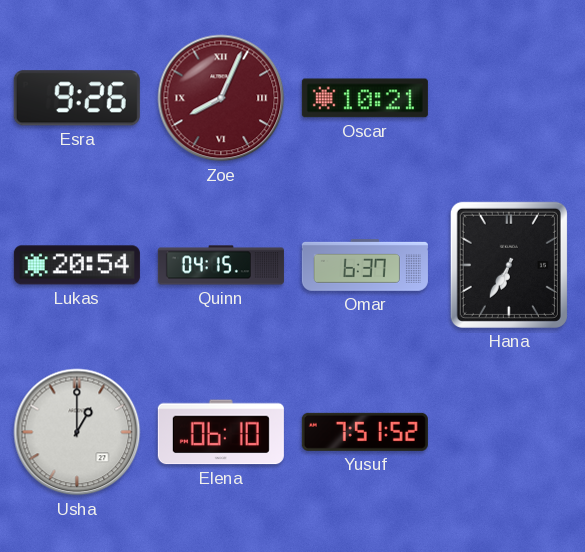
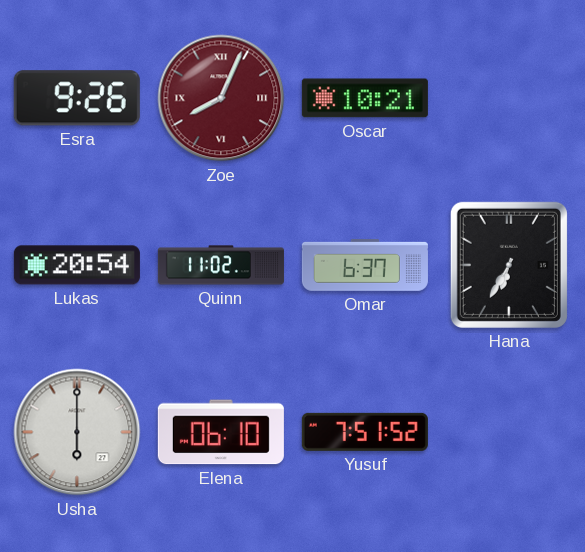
Quinn: 04:15 -> 11:02 (221, 265)
Usha: 1:00 -> 6:00 (77, 432)
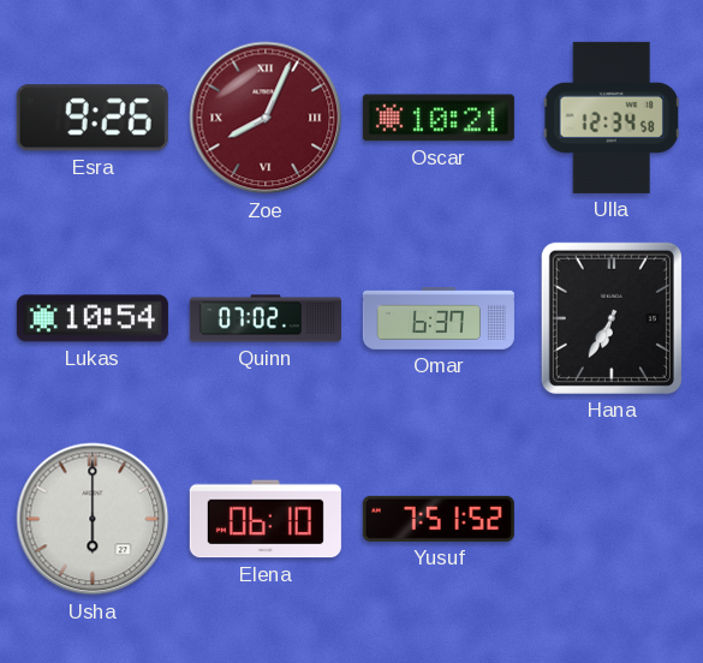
Ulla: none -> 12:34 (612, 118)
Lukas: 20:54 -> 10:54 (93, 318)
Quinn: 11:02 -> 07:02 (266, 318)
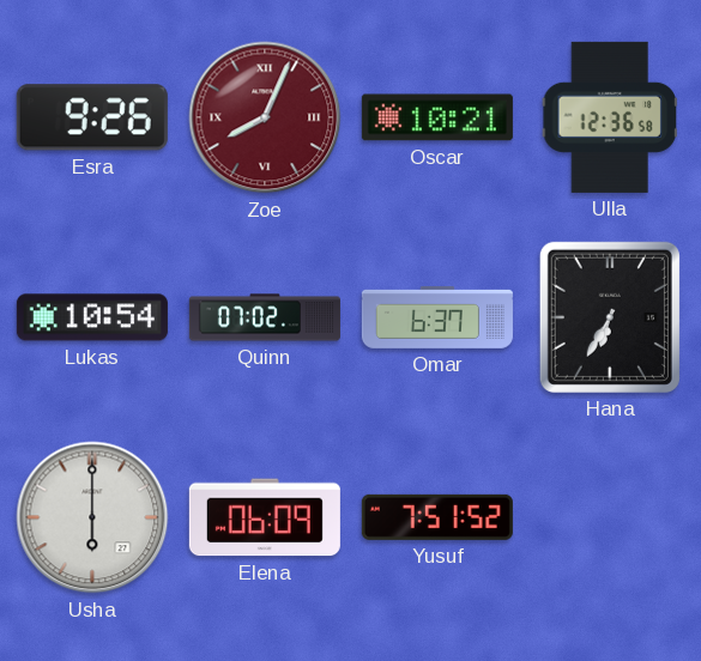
Ulla: 12:34 -> 12:36 (610, 117)
Elena: 06:10 -> 06:09 (265, 517)
